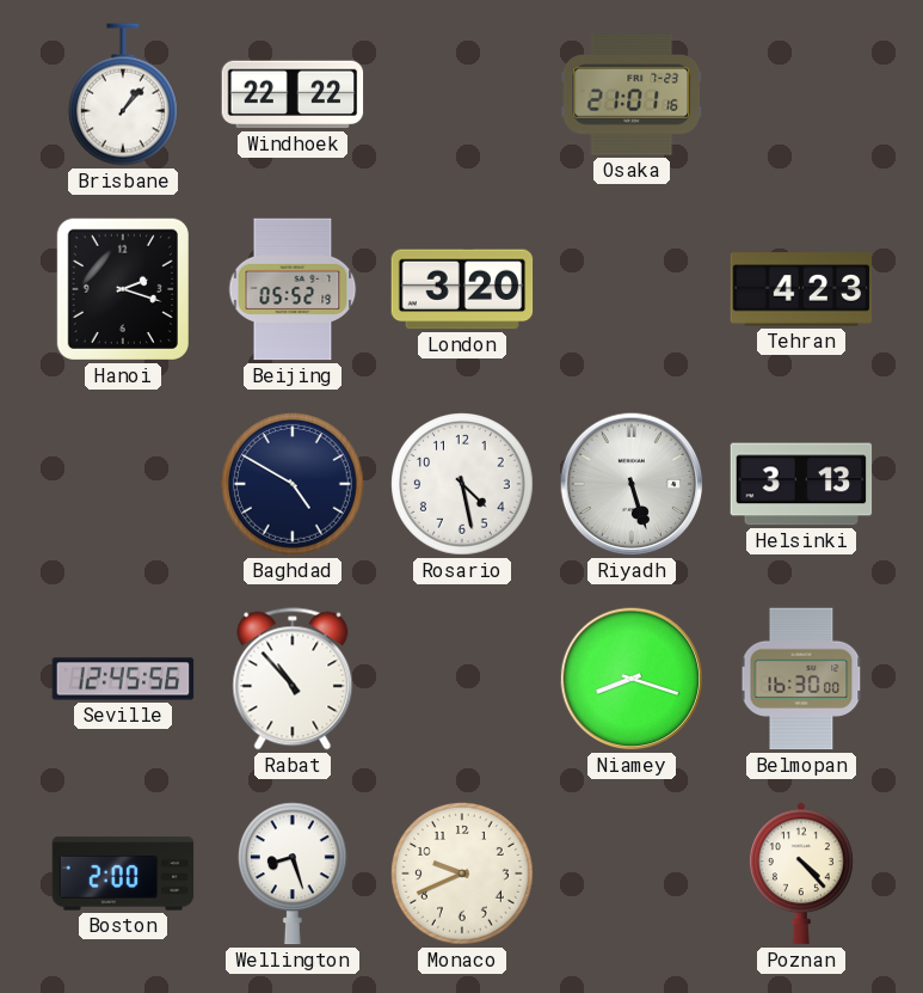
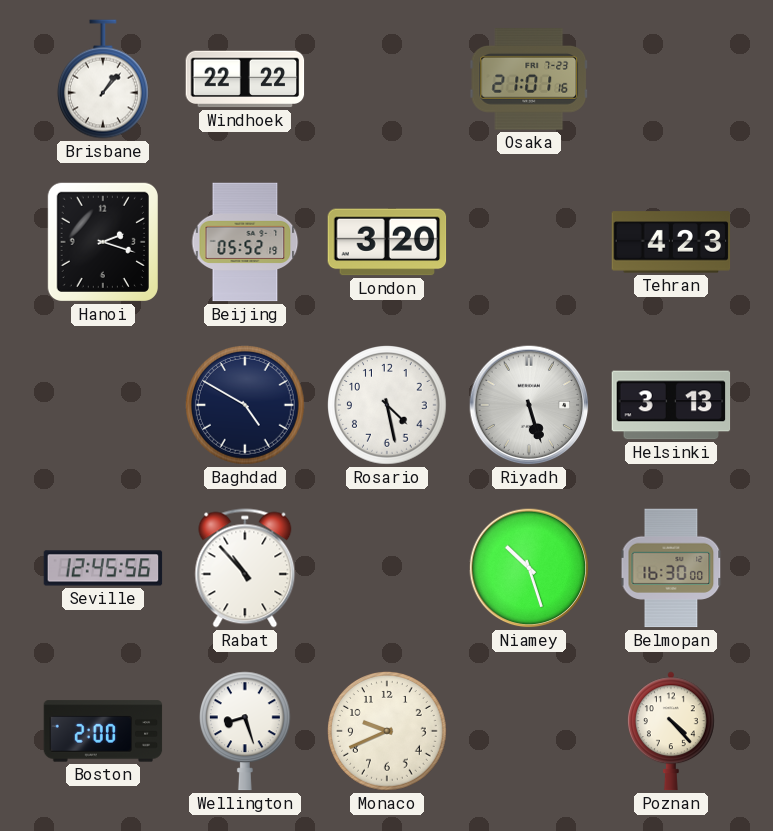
Niamey: 8:18 -> 10:27 (529, 568)
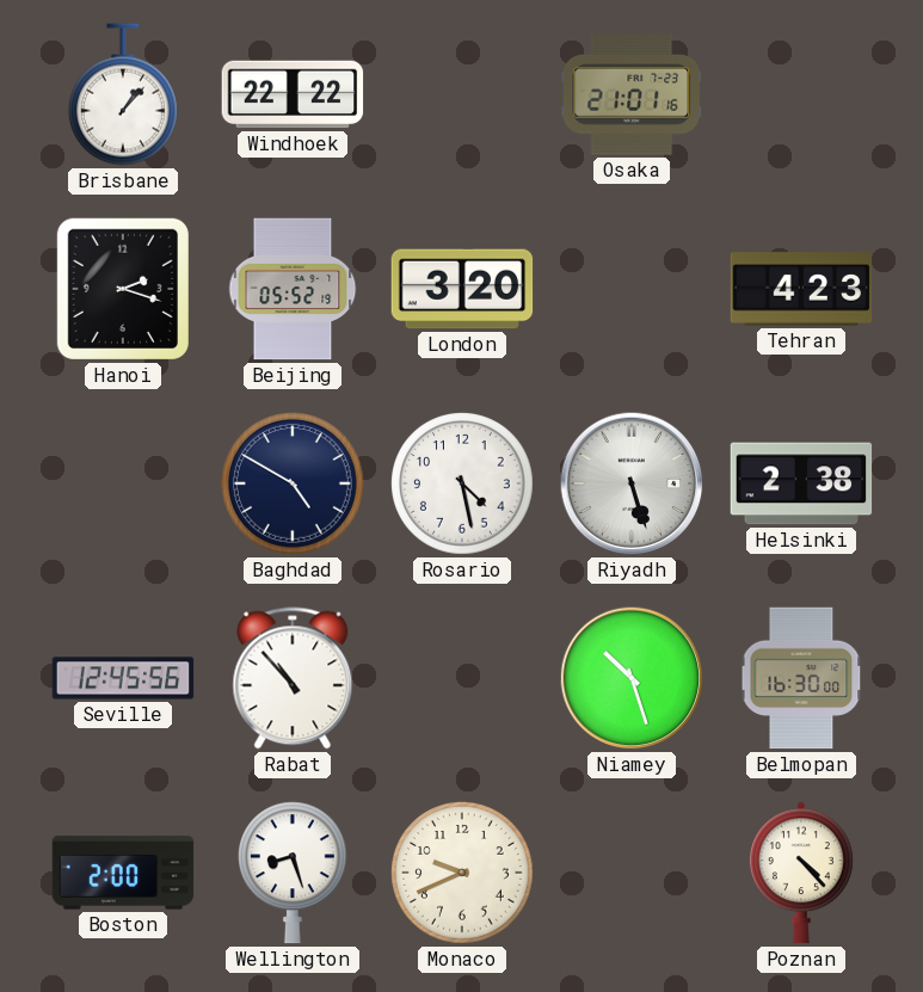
Helsinki: 3:13 -> 2:38 (801, 483)
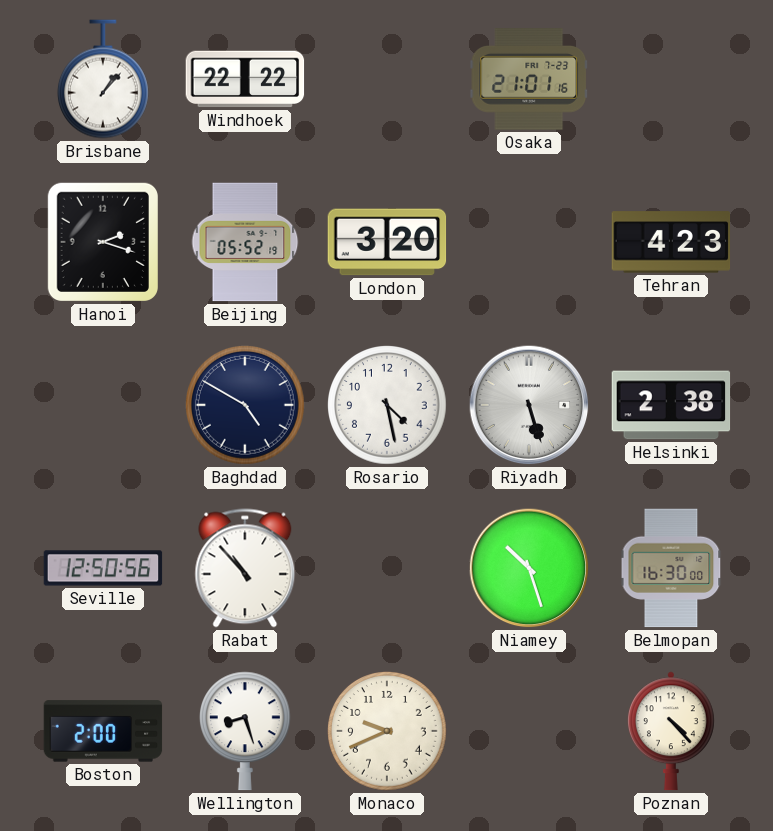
Seville: 12:45 -> 12:50 (103, 568)
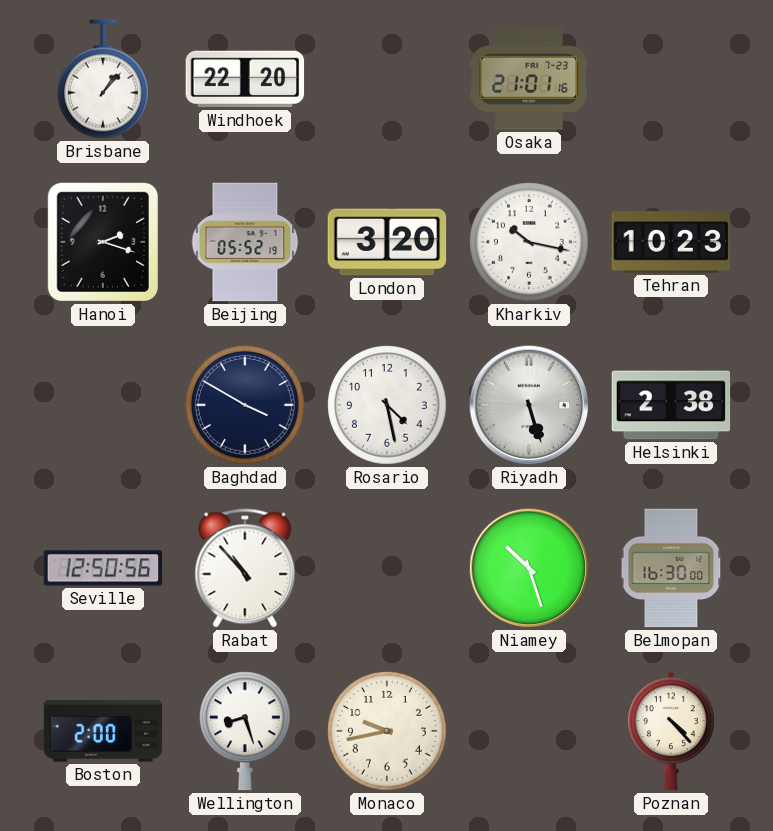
Windhoek: 22:22 -> 22:20 (245, 79)
Kharkiv: none -> 10:17 (530, 243)
Tehran: 4:23 -> 10:23 (671, 242)
Baghdad: 4:50 -> 3:50 (246, 406)
Monaco: 9:41 -> 9:43 (388, 732)
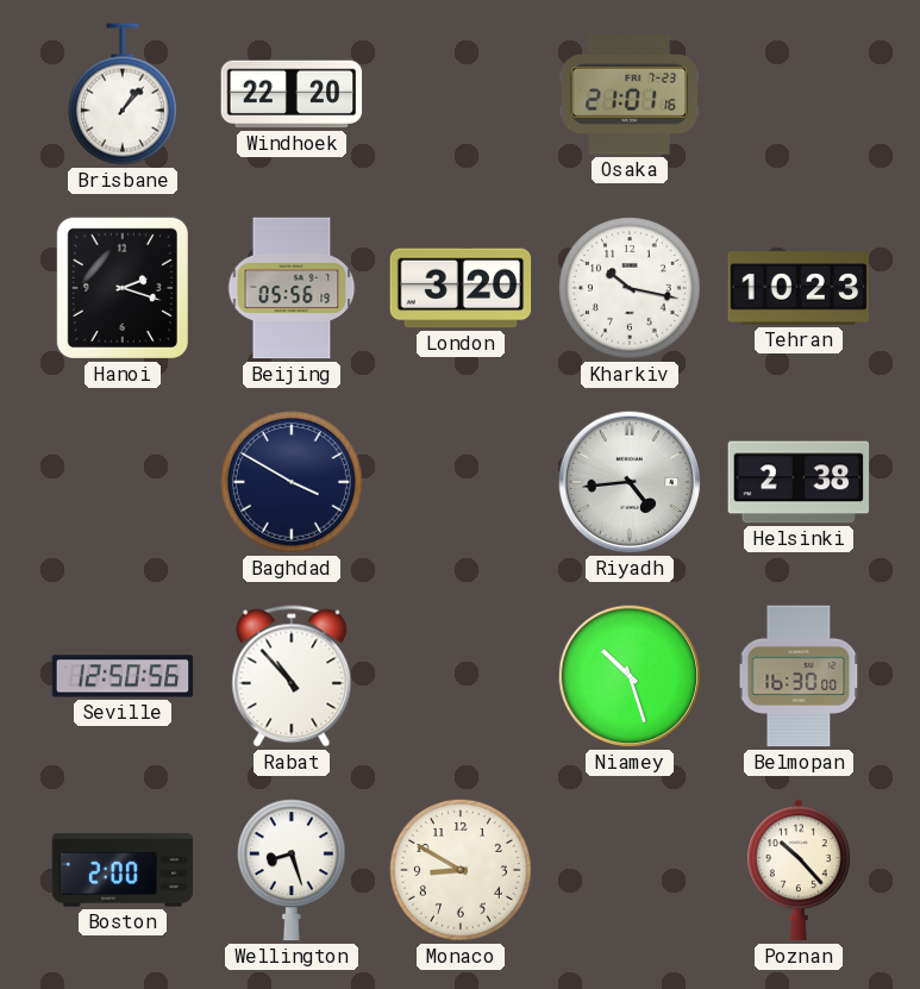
Beijing: 05:52 -> 05:56 (292, 288)
Rosario: 4:28 -> none (388, 406)
Riyadh: 5:27 -> 4:44 (630, 482)
Monaco: 9:43 -> 8:50 (462, 871)
Poznan: 4:23 -> 10:23 (799, 870)
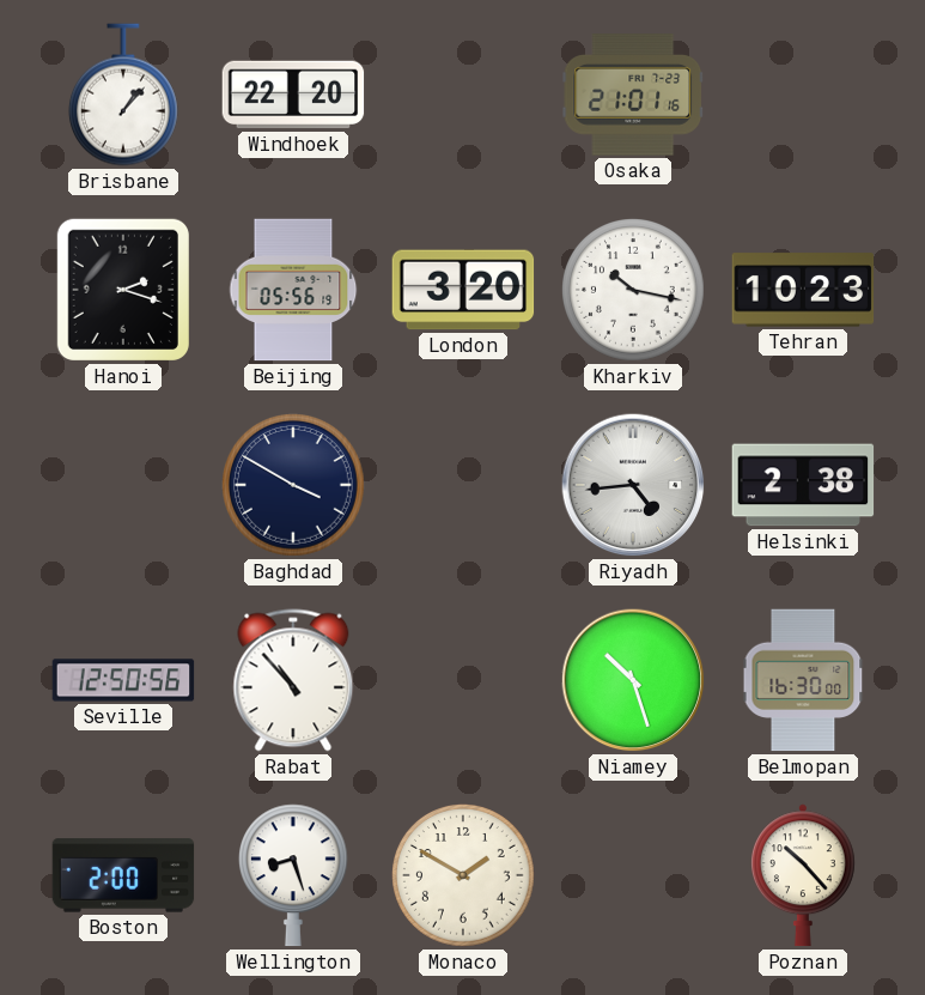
Monaco: 8:50 -> 1:50 (464, 876)
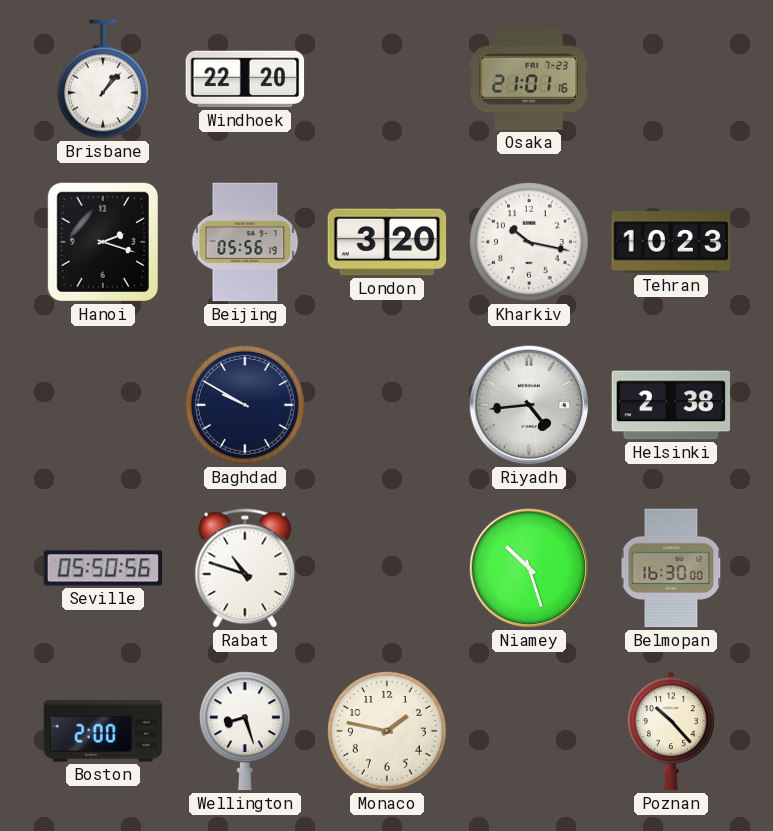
Baghdad: 3:50 -> 9:50 (246, 406)
Seville: 12:50 -> 05:50 (103, 568)
Rabat: 10:53 -> 10:48 (245, 568)
Monaco: 1:50 -> 1:47 (388, 732)
